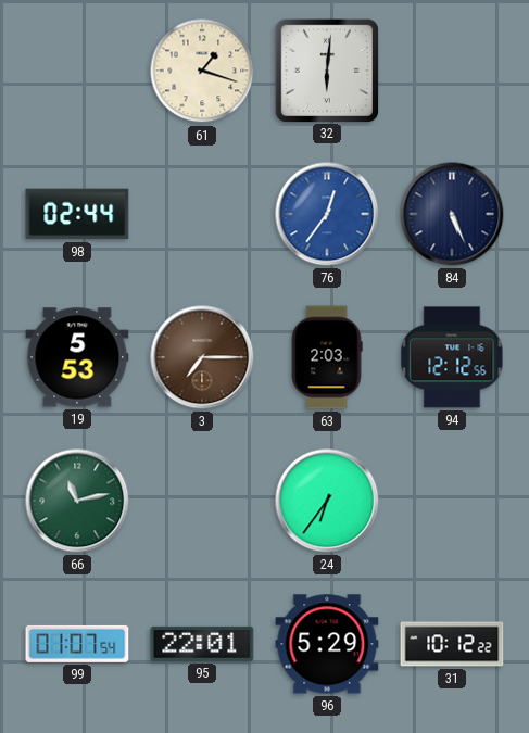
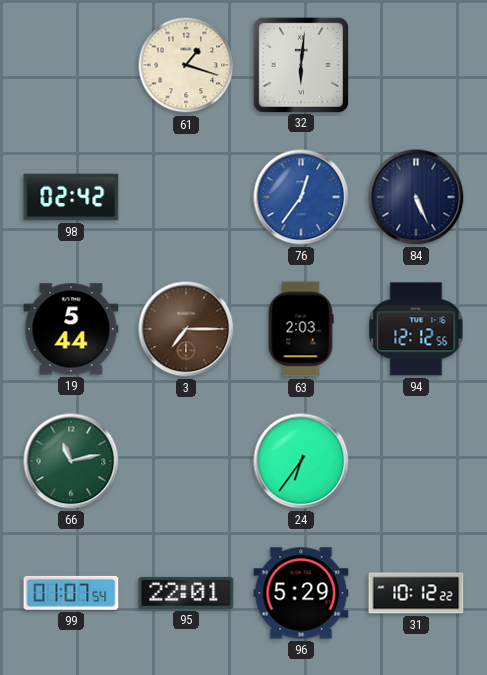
98: 02:44 -> 02:42 (71, 197)
19: 5:53 -> 5:44 (71, 329)
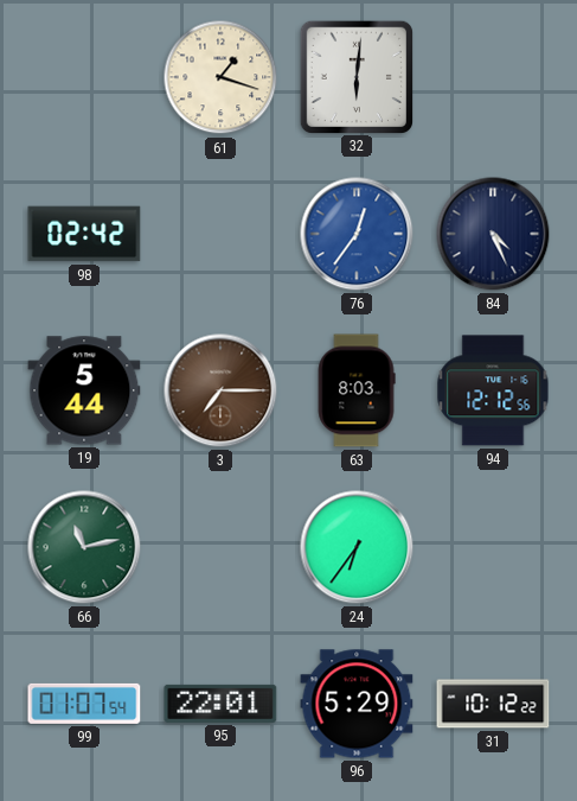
84: 5:26 -> 4:26 (493, 234)
63: 2:03 -> 8:03 (357, 390)
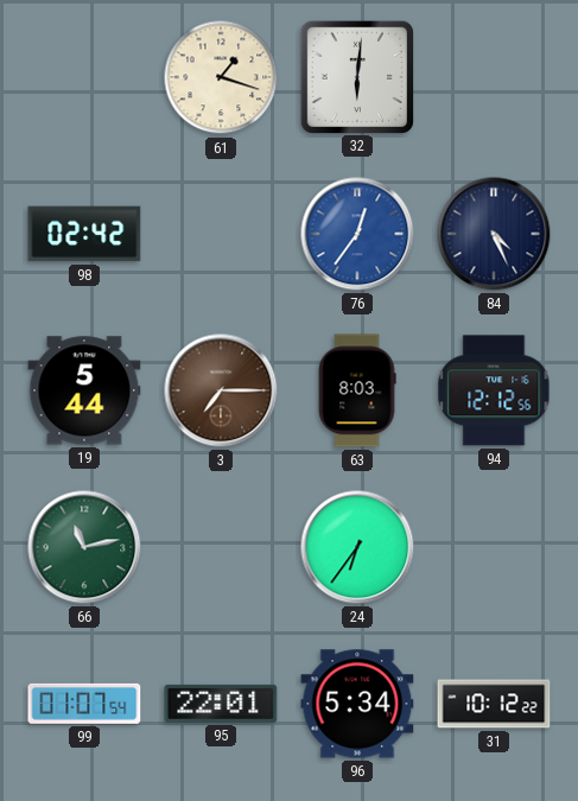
96: 5:29 -> 5:34 (357, 704)
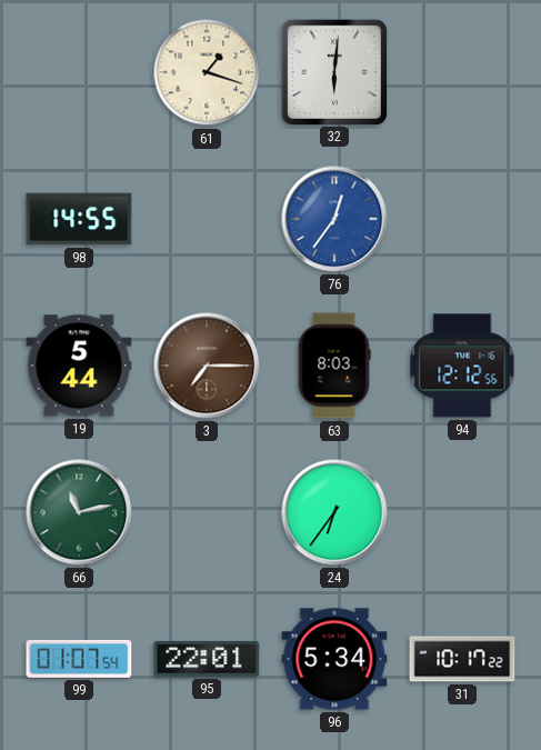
98: 02:42 -> 14:55 (79, 219)
84: 4:26 -> none (494, 234)
31: 10:12 -> 10:17 (462, 659)
